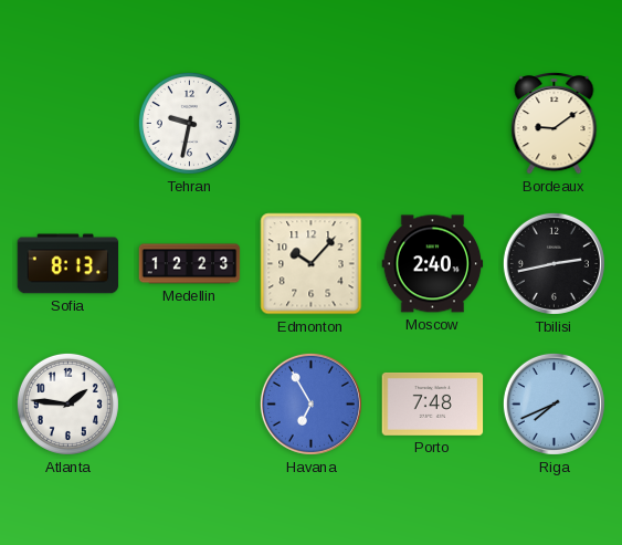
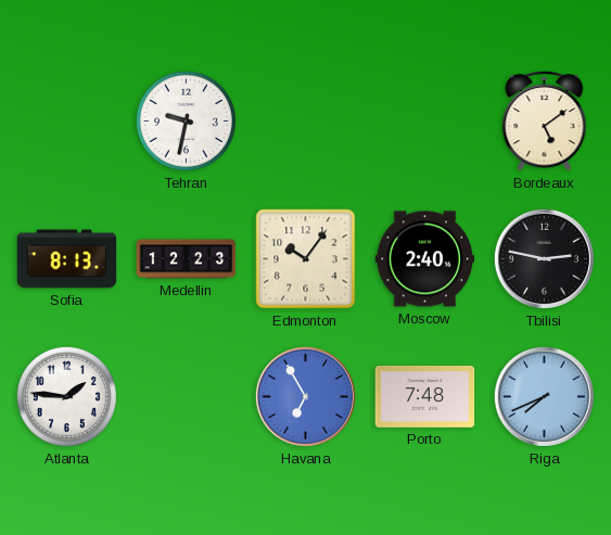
Bordeaux: 9:09 -> 5:09 (545, 122)
Edmonton: 10:07 -> 10:06 (306, 259)
Tbilisi: 2:43 -> 2:47 (544, 258)
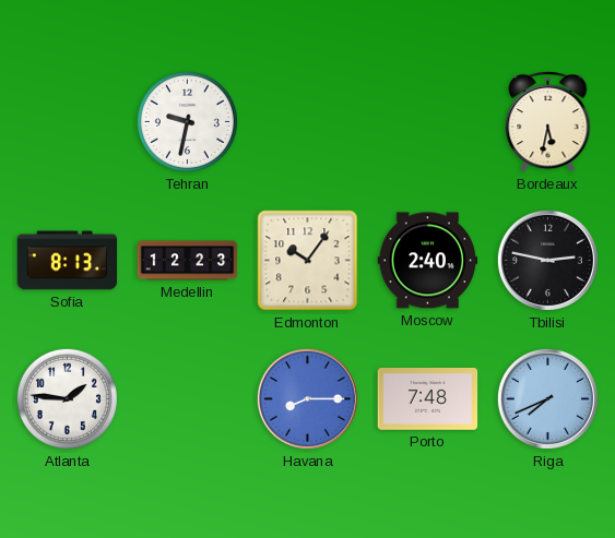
Bordeaux: 5:09 -> 5:32 (548, 122)
Havana: 6:55 -> 8:15 (307, 398)
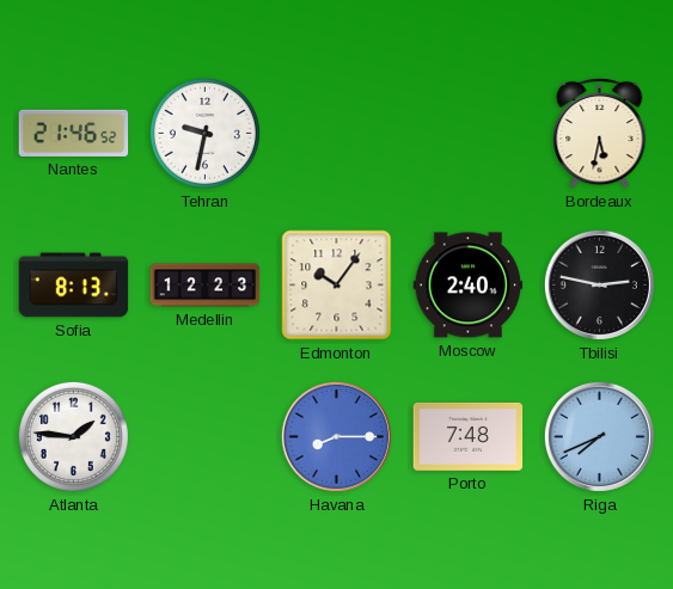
Nantes: none -> 21:46 (74, 133)
